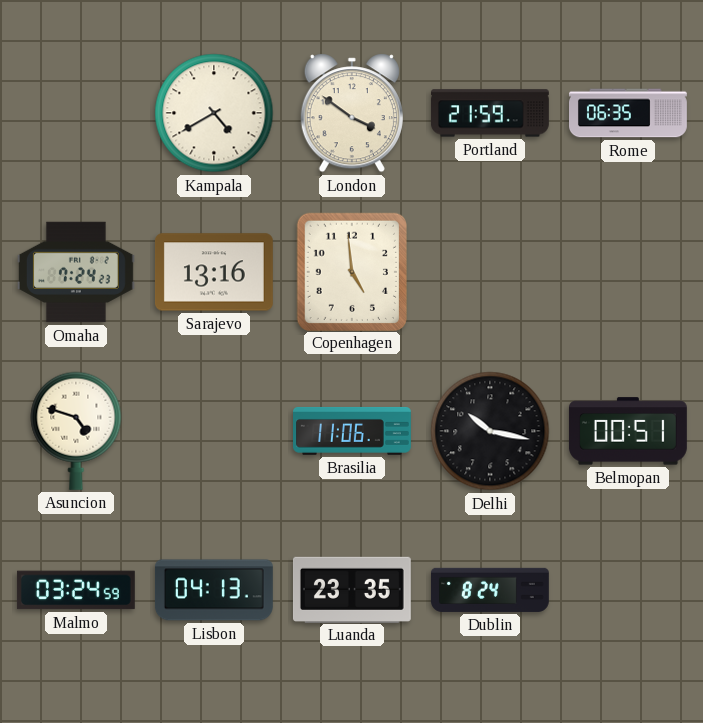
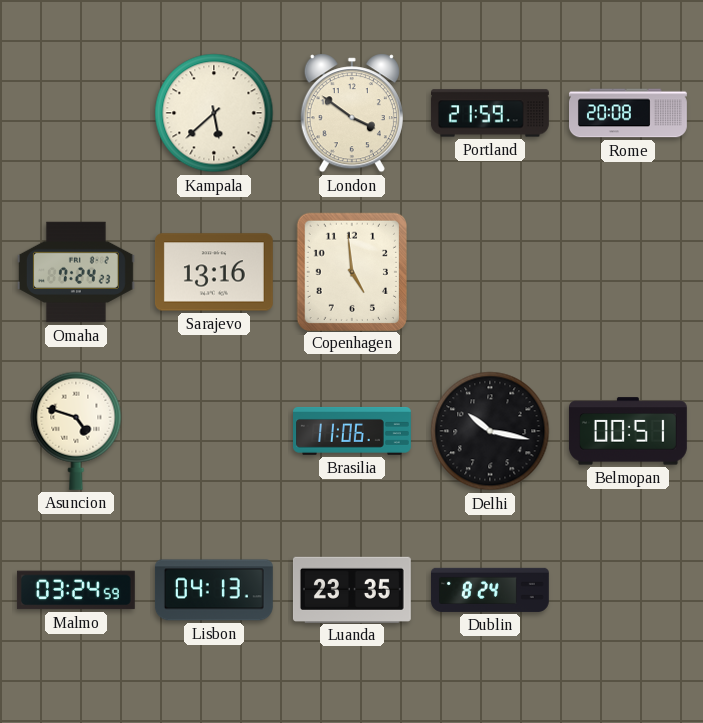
Kampala: 4:40 -> 5:38 (214, 113)
Rome: 06:35 -> 20:08 (629, 113)
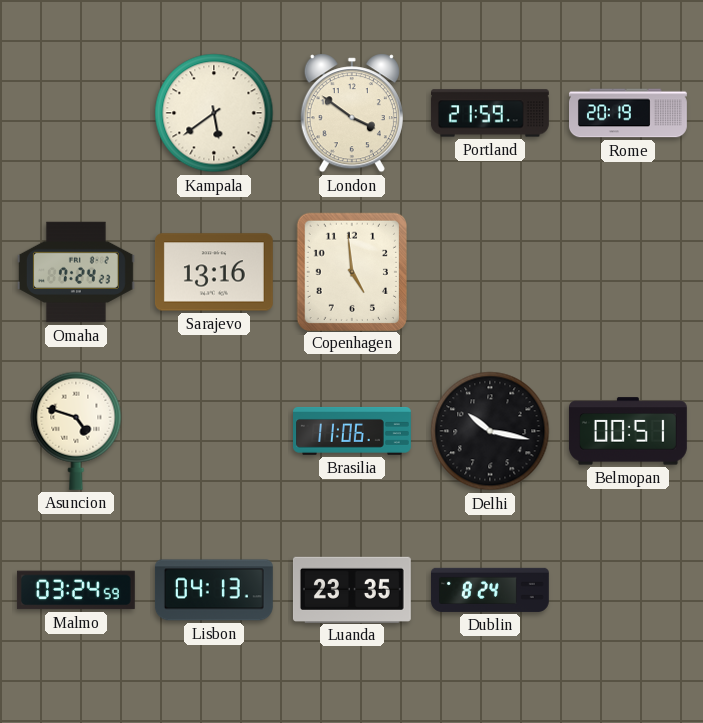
Kampala: 5:38 -> 5:39 (214, 113)
Rome: 20:08 -> 20:19 (629, 113)
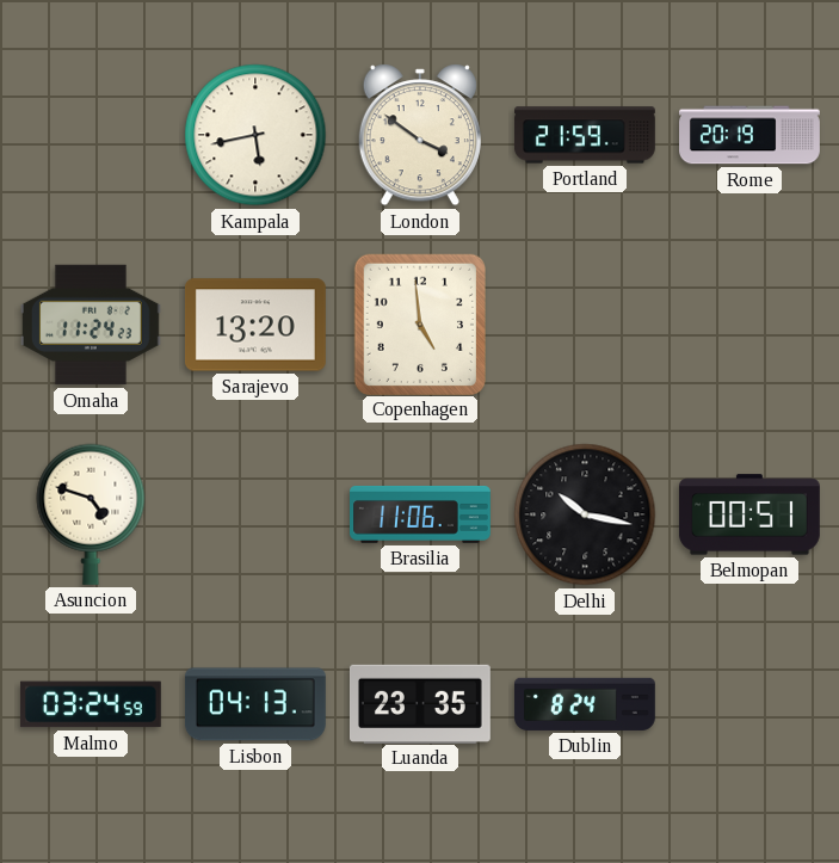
Kampala: 5:39 -> 5:43 (255, 135)
Omaha: 7:24 -> 11:24 (91, 325)
Sarajevo: 13:16 -> 13:20 (255, 325)
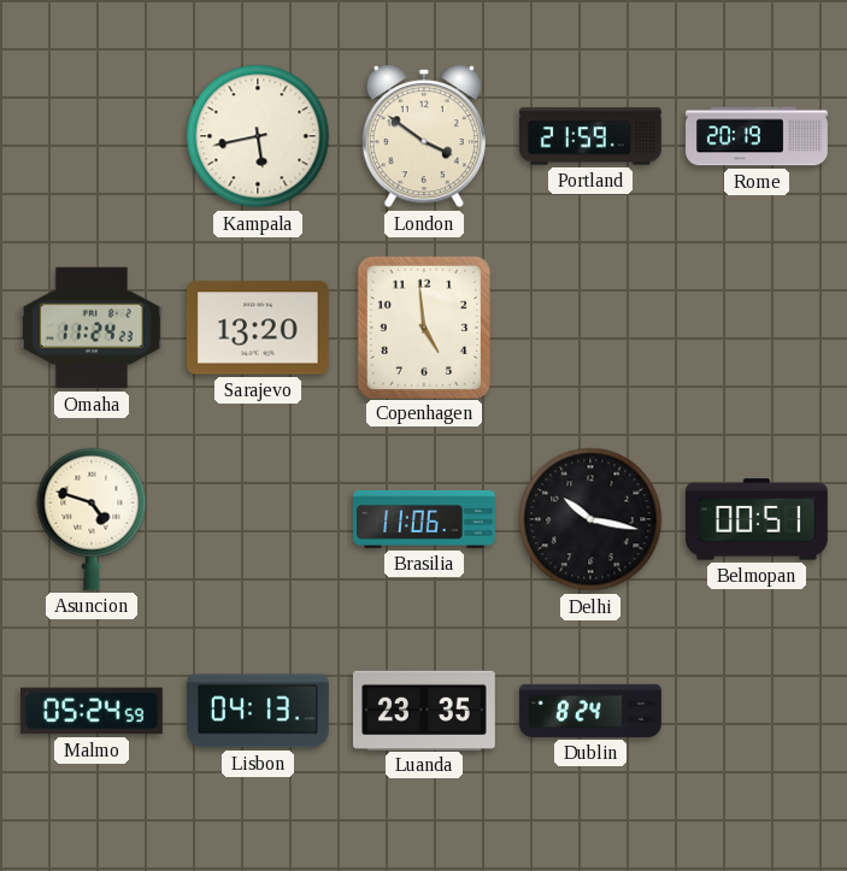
Malmo: 03:24 -> 05:24 (92, 711)
